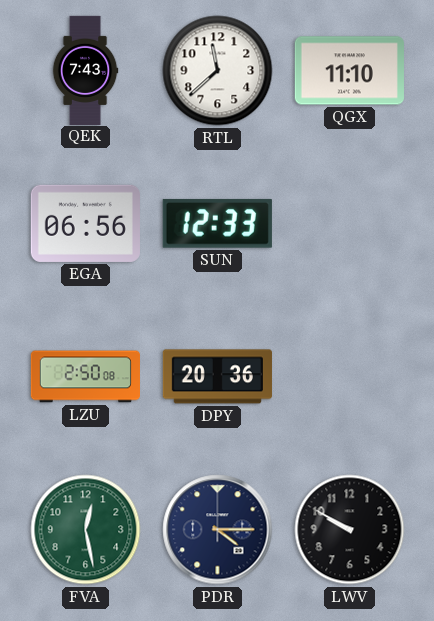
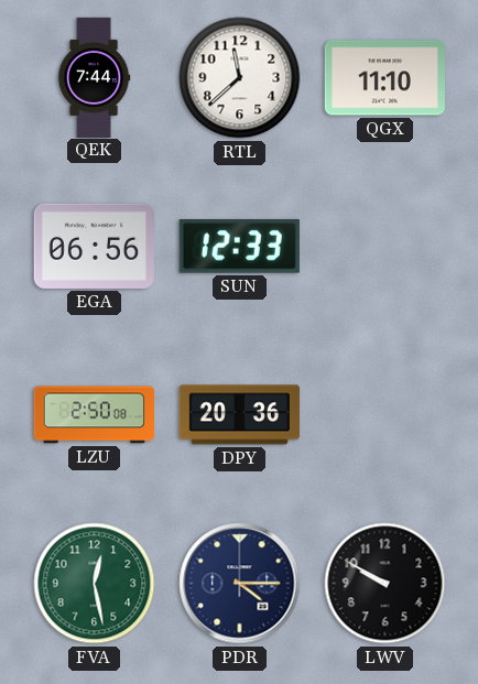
QEK: 7:43 -> 7:44 (94, 77)
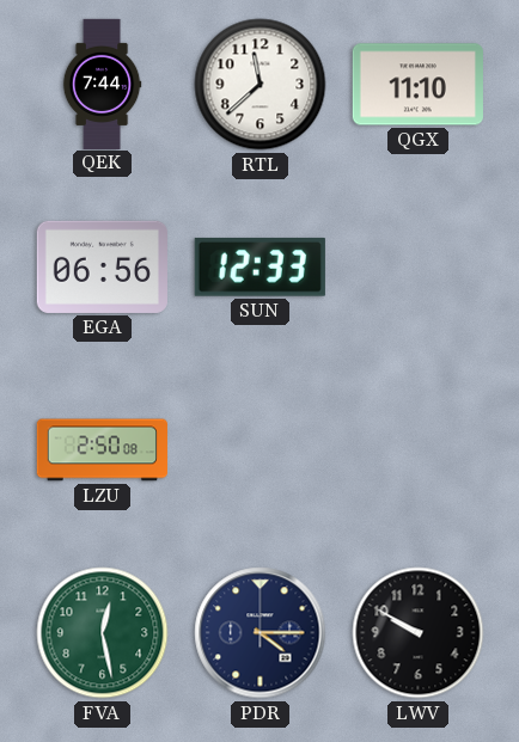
DPY: 20:36 -> none (239, 415)
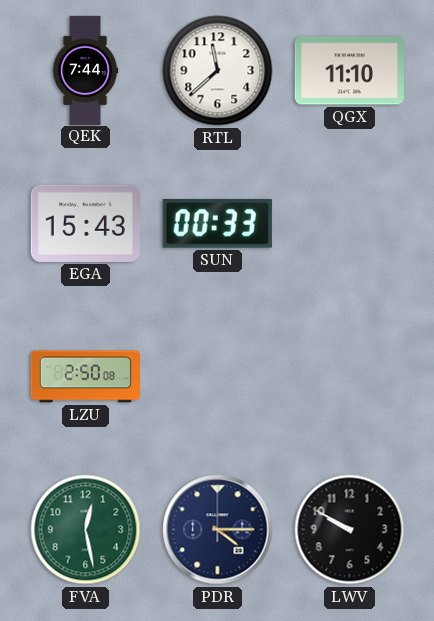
EGA: 06:56 -> 15:43 (85, 223)
SUN: 12:33 -> 00:33 (217, 223)
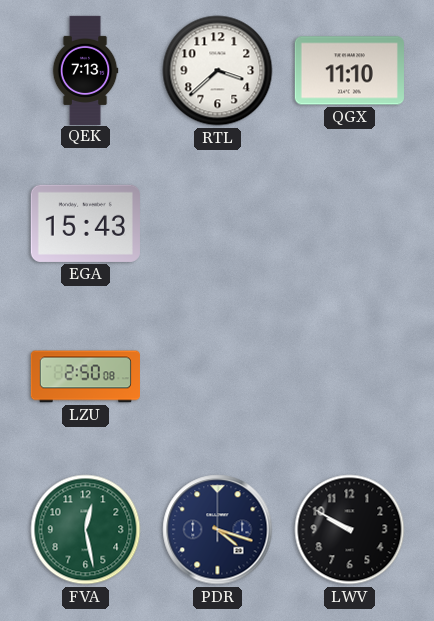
QEK: 7:44 -> 7:13 (85, 70)
RTL: 11:38 -> 3:38 (218, 71)
SUN: 00:33 -> none (217, 223)
PDR: 4:15 -> 4:18 (218, 530)
